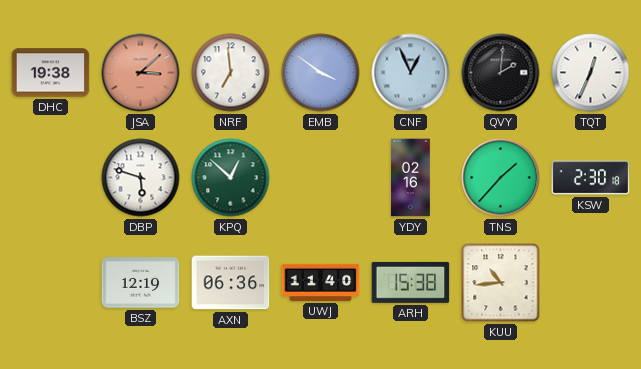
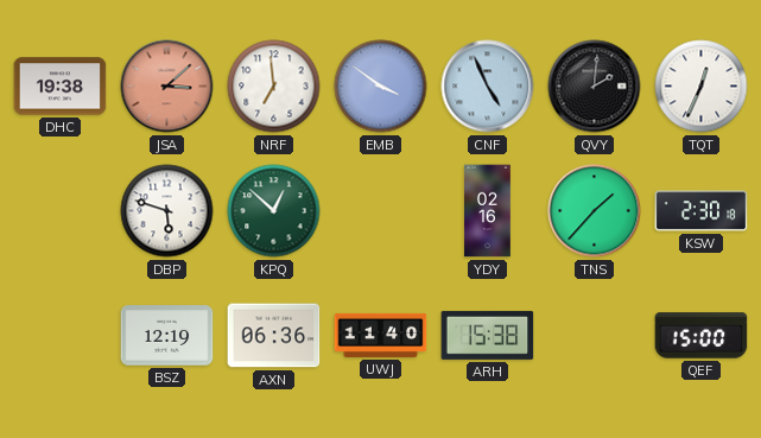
CNF: 12:56 -> 4:56 (488, 87)
KUU: 10:44 -> none (501, 283)
QEF: none -> 15:00 (702, 336)
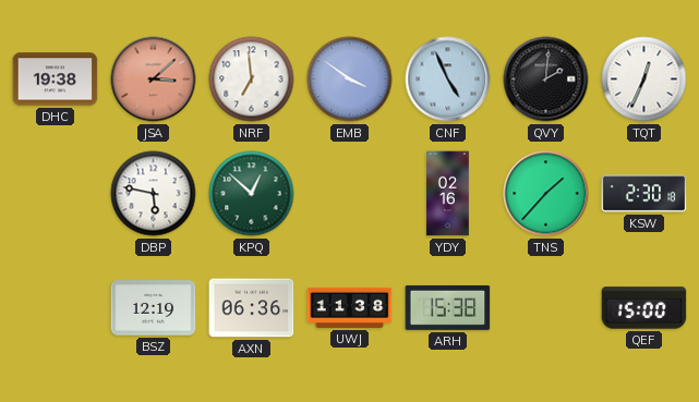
DBP: 5:48 -> 5:47 (154, 194)
UWJ: 11:40 -> 11:38 (350, 307)
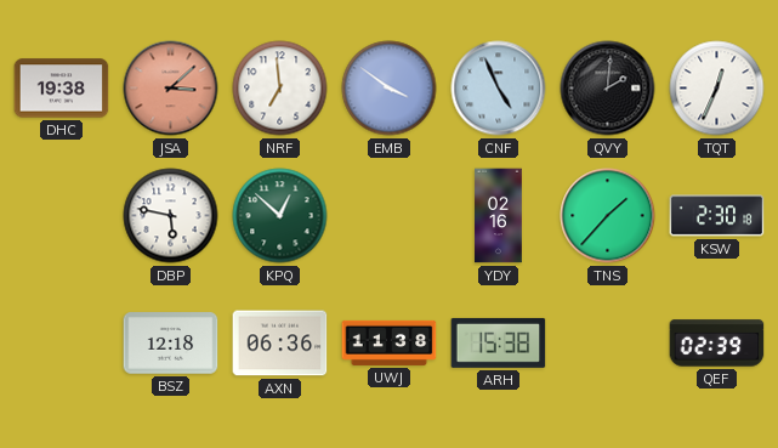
BSZ: 12:19 -> 12:18 (171, 344)
QEF: 15:00 -> 02:39 (717, 344)
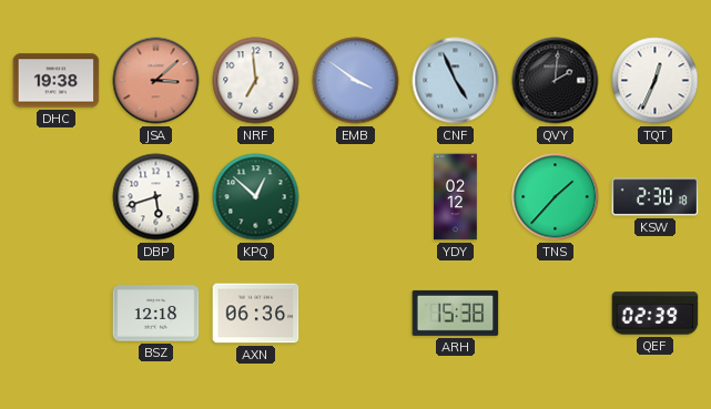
DBP: 5:47 -> 5:42 (156, 197)
YDY: 02:16 -> 02:12 (456, 197)
UWJ: 11:38 -> none (390, 342)
